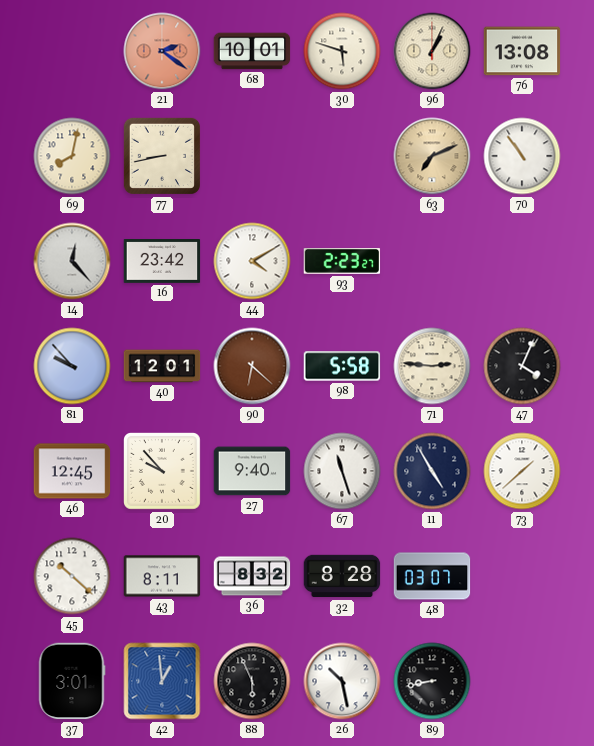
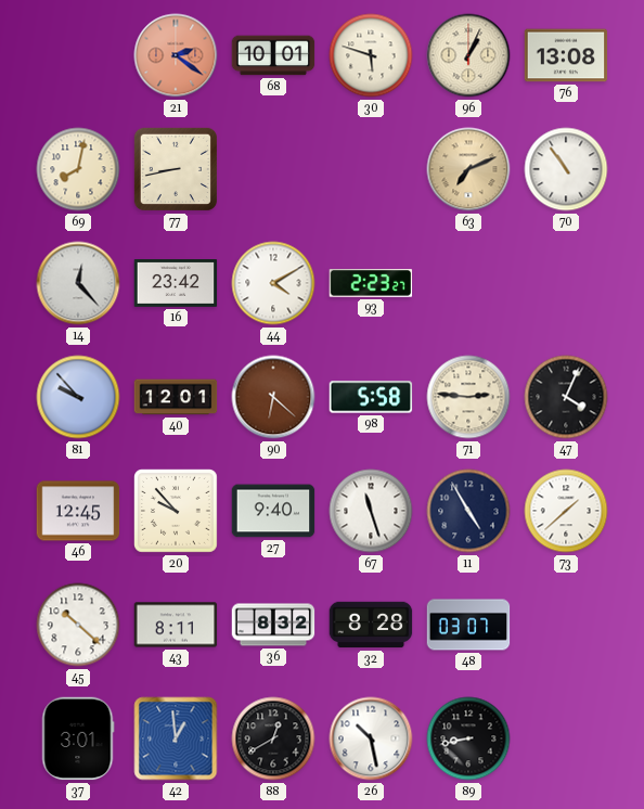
88: 5:56 -> 12:40 (273, 739)
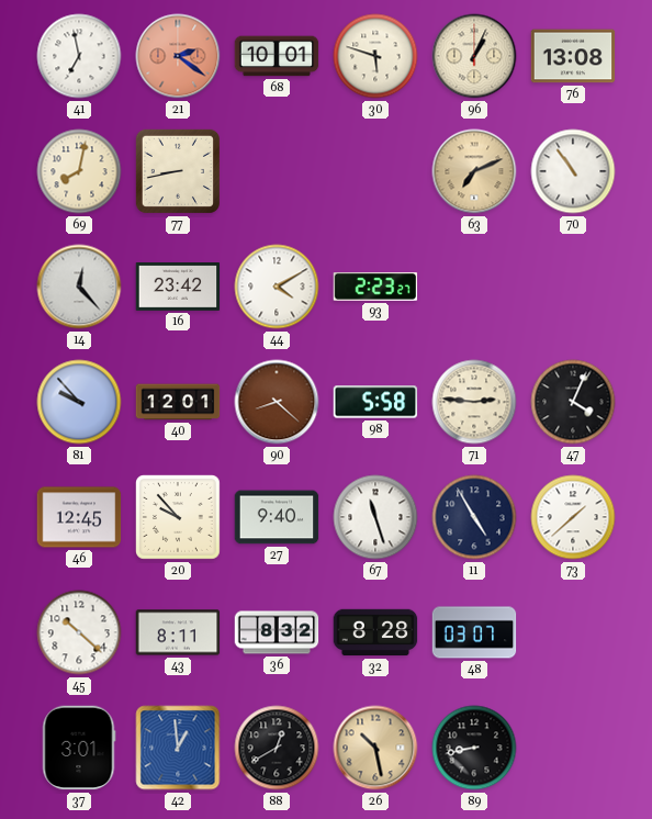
41: none -> 6:58 (79, 56)
90: 6:22 -> 8:22 (277, 402)
26 dial: white -> champagne (375, 748)
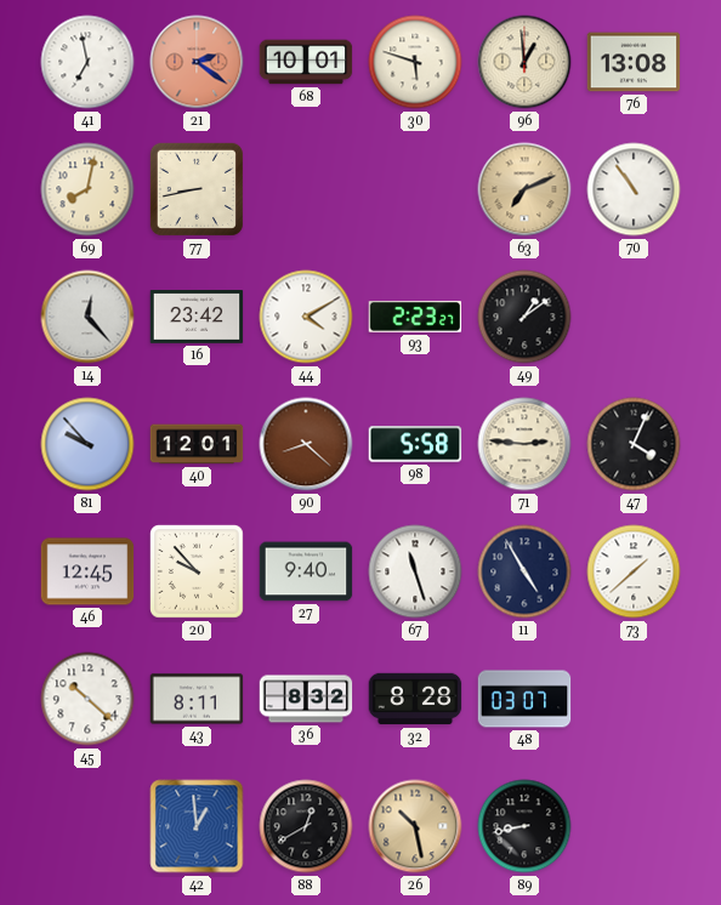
96: 1:04 -> 12:59 (524, 62)
49: none -> 1:09 (524, 317)
37: 3:01 -> none (79, 748)
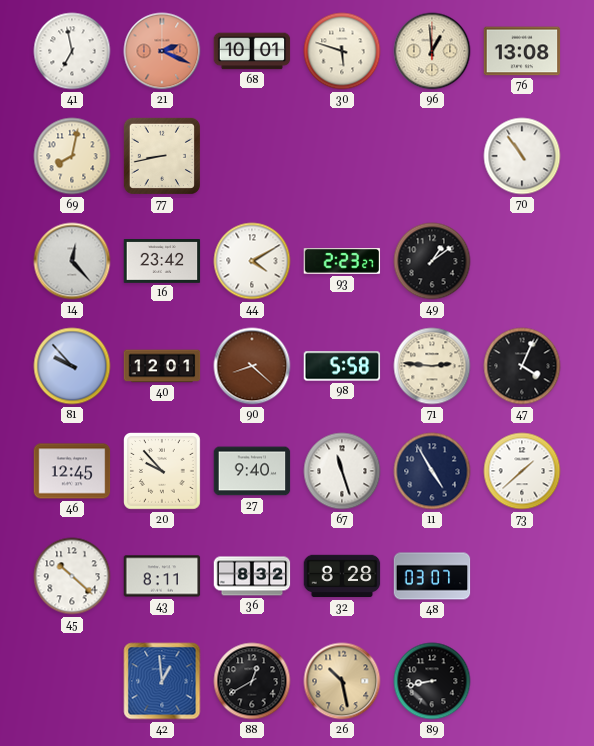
21: 2:21 -> 2:19 (162, 51)
63: 7:11 -> none (524, 189)
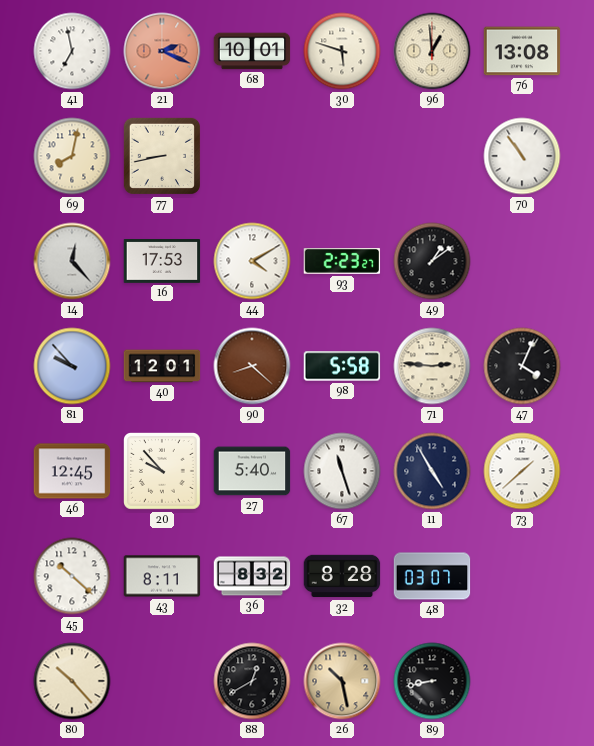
16: 23:42 -> 17:53 (162, 262)
27: 9:40 -> 5:40 (252, 471)
80: none -> 10:23 (72, 681)
42: 12:59 -> none (162, 681)
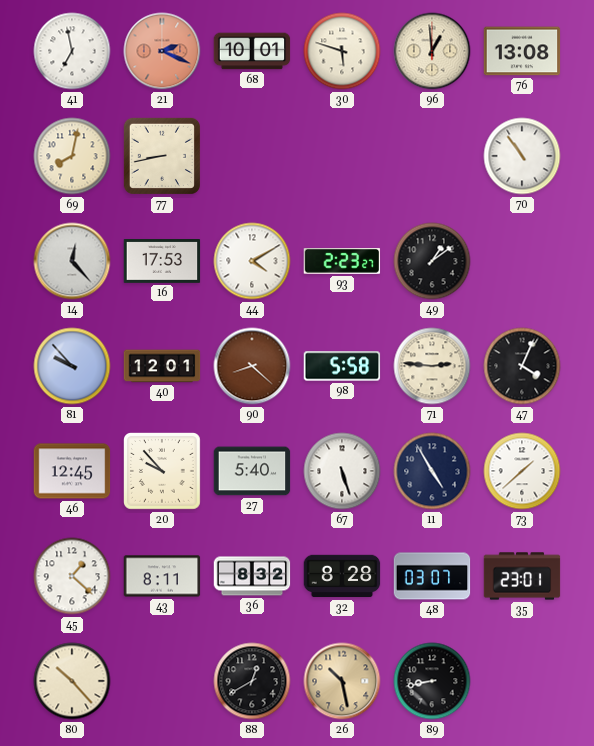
67: 11:27 -> 5:27 (342, 471)
45: 10:22 -> 1:22 (72, 576)
35: none -> 23:01 (522, 576)
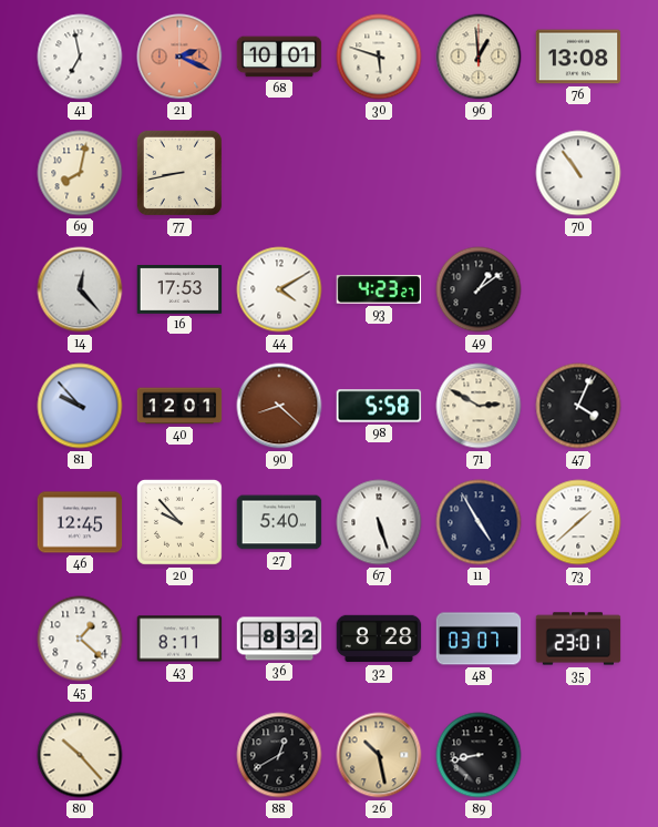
93: 2:23 -> 4:23 (379, 290)
71: 2:46 -> 2:50 (479, 406)
